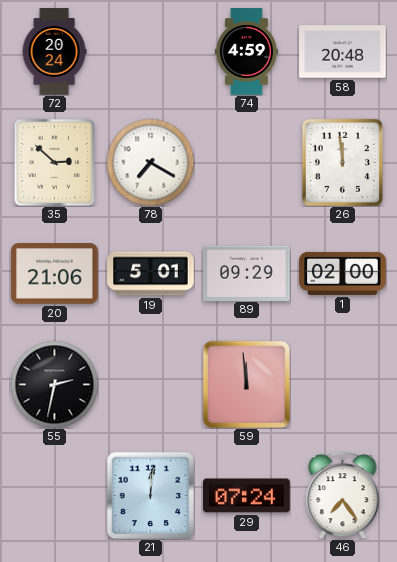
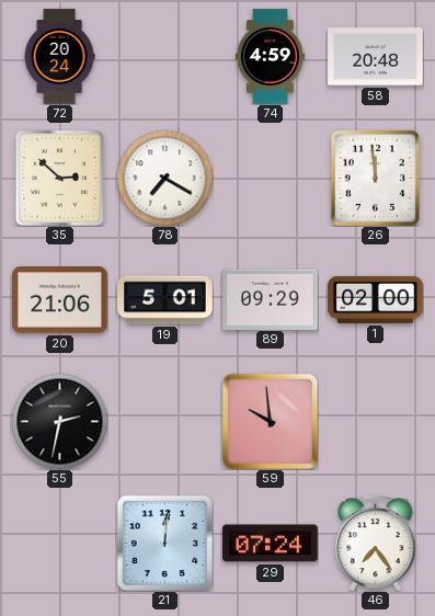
59: 11:59 -> 9:59 (270, 421)
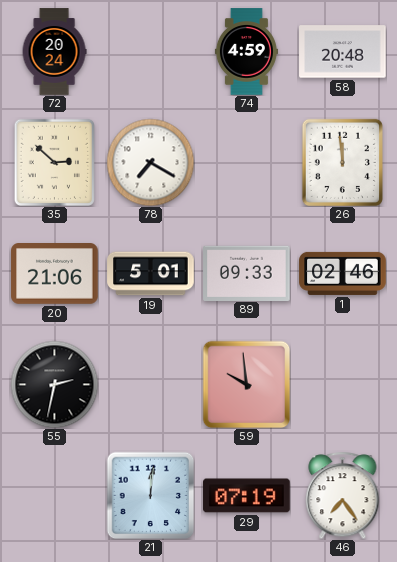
89: 09:29 -> 09:33 (247, 273)
1: 02:00 -> 02:46 (343, 273)
29: 07:24 -> 07:19 (247, 496)
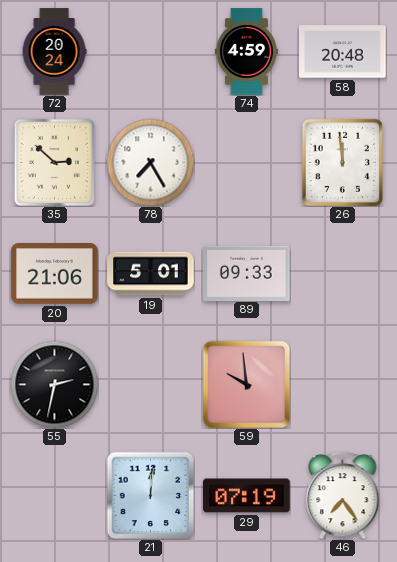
78: 7:20 -> 7:25 (150, 162)
1: 02:46 -> none (343, 273)
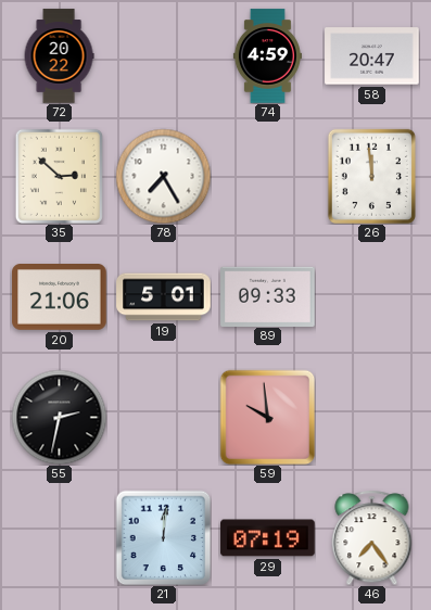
72: 20:24 -> 20:22 (59, 56)
58: 20:48 -> 20:47 (372, 56)
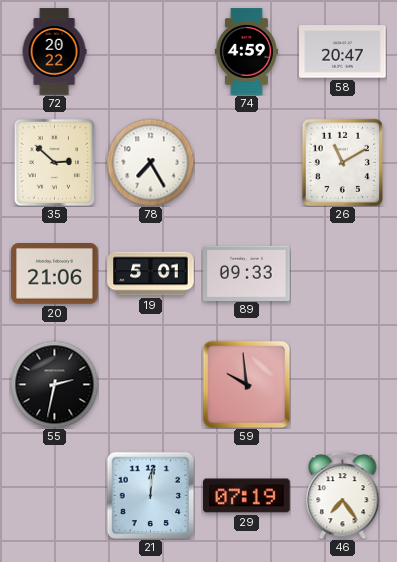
26: 11:59 -> 11:10 (342, 162)
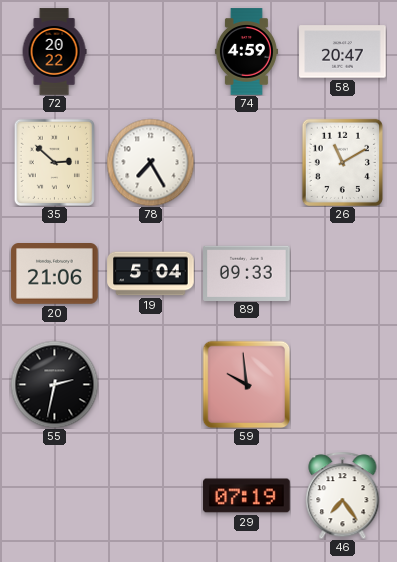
19: 5:01 -> 5:04 (151, 274)
21: 12:01 -> none (150, 495)
